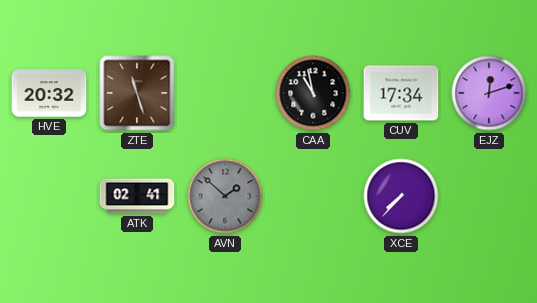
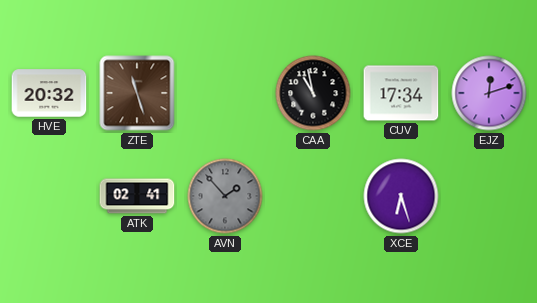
AVN: 1:52 -> 1:53 (225, 196)
XCE: 7:37 -> 6:27 (401, 196)
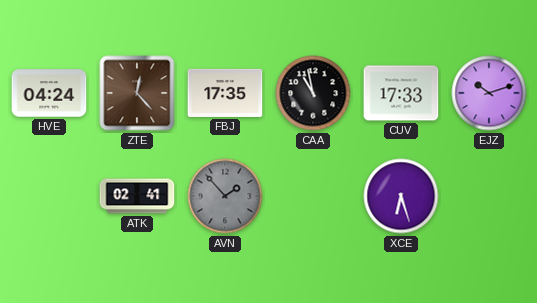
HVE: 20:32 -> 04:24 (49, 93)
ZTE: 11:27 -> 12:23 (137, 93)
FBJ: none -> 17:35 (225, 93)
CUV: 17:34 -> 17:33 (401, 93)
EJZ: 12:12 -> 10:12 (489, 93)
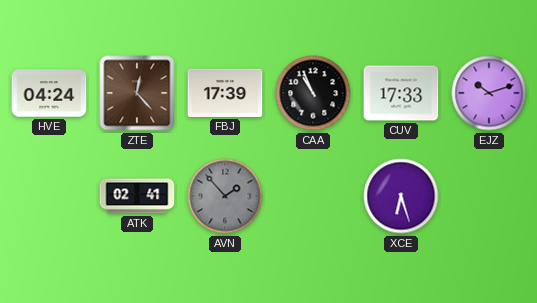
FBJ: 17:35 -> 17:39 (225, 93)
CAA: 10:58 -> 10:56 (313, 93)
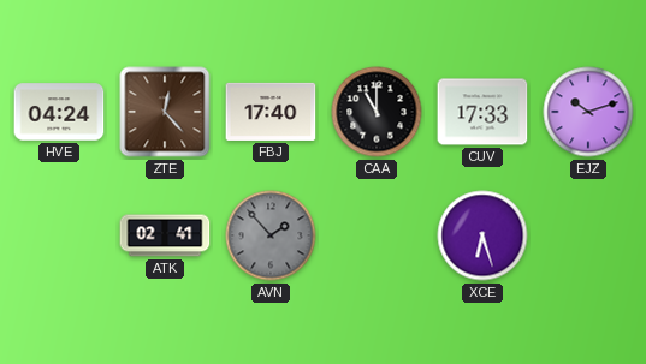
FBJ: 17:39 -> 17:40 (271, 112)
CAA: 10:56 -> 11:00 (377, 112)
